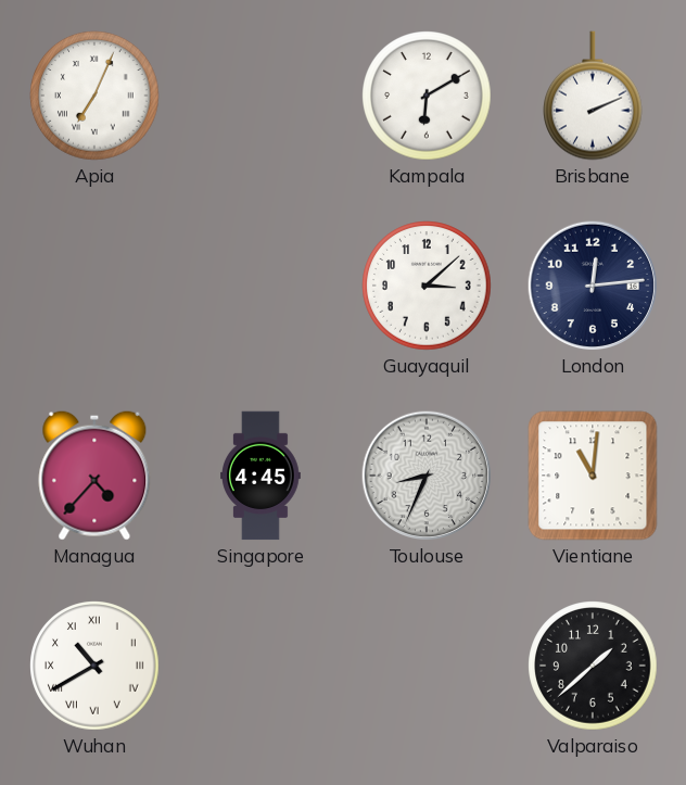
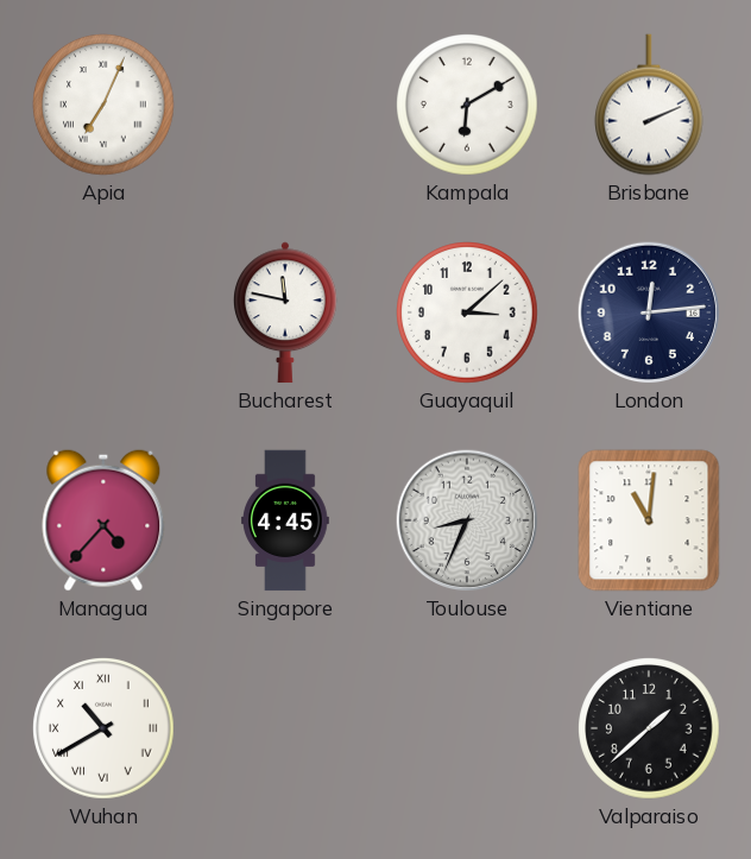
Bucharest: none -> 11:47 (286, 312)
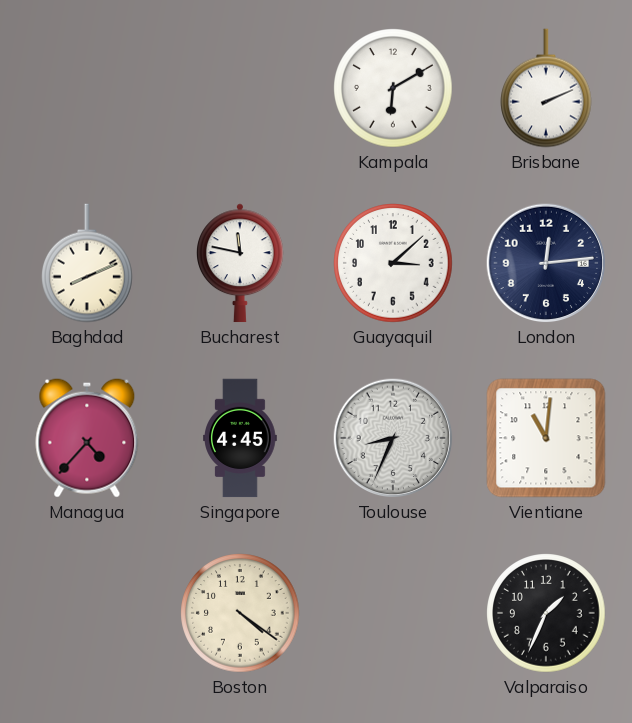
Apia: 7:04 -> none (103, 105)
Baghdad: none -> 8:11 (88, 263)
Wuhan: 10:40 -> none (103, 728)
Boston: none -> 4:21 (240, 613)
Valparaiso: 1:38 -> 1:34 (546, 613)
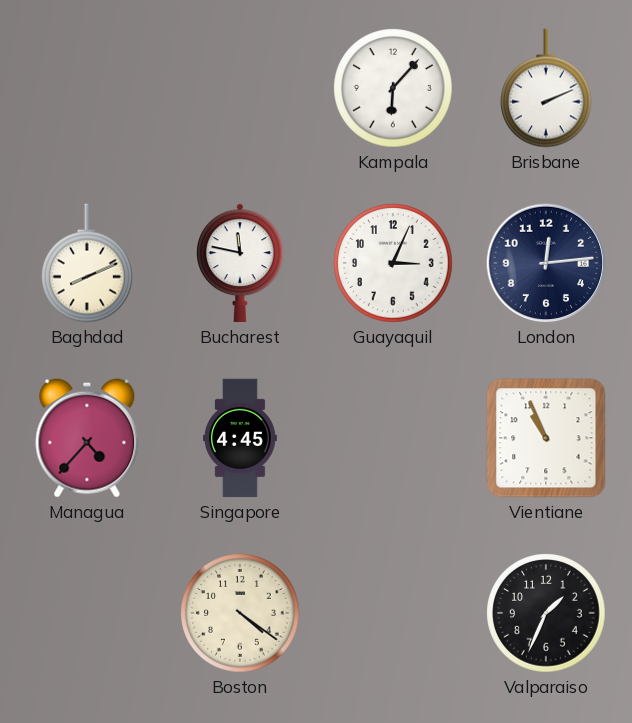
Kampala: 6:10 -> 6:07 (393, 88)
Guayaquil: 3:08 -> 3:04 (393, 263)
Toulouse: 8:34 -> none (393, 438)
Vientiane: 11:01 -> 10:56 (546, 438)
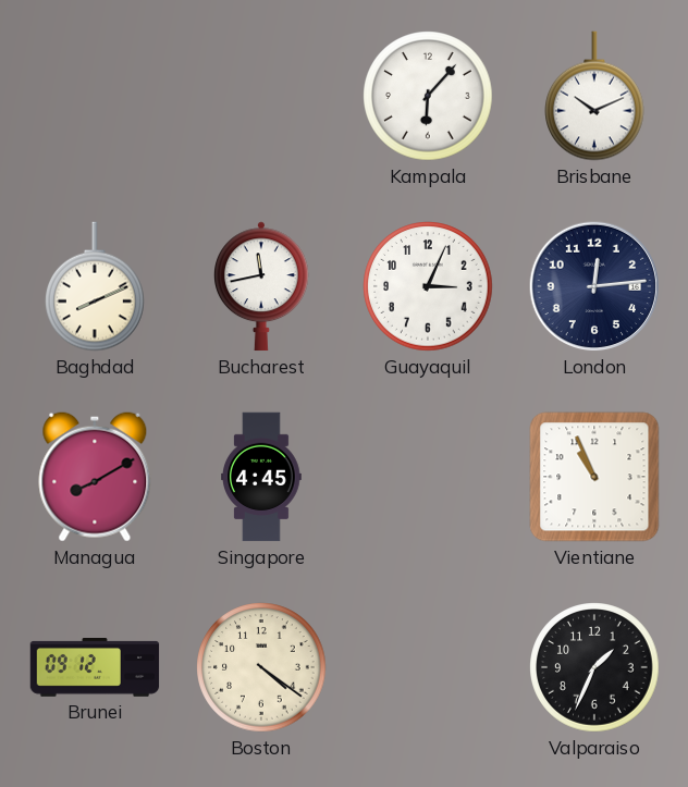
Brisbane: 2:11 -> 10:11 (595, 96)
Bucharest: 11:47 -> 11:43 (262, 286)
Managua: 4:37 -> 8:10 (95, 477)
Brunei: none -> 09:12 (95, 668)
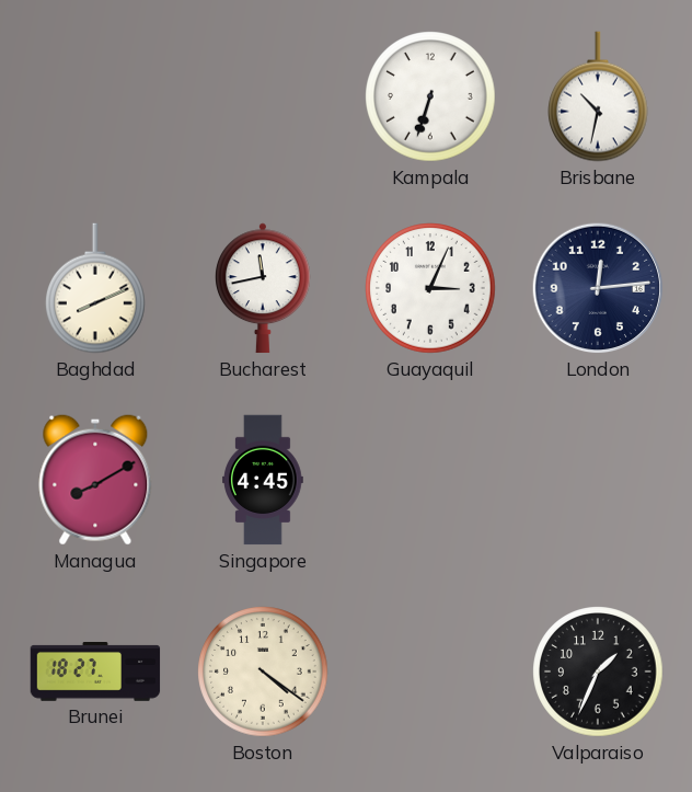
Kampala: 6:07 -> 6:33 (430, 96)
Brisbane: 10:11 -> 10:32 (599, 96)
Vientiane: 10:56 -> none (594, 477)
Brunei: 09:12 -> 18:27 (95, 673)
